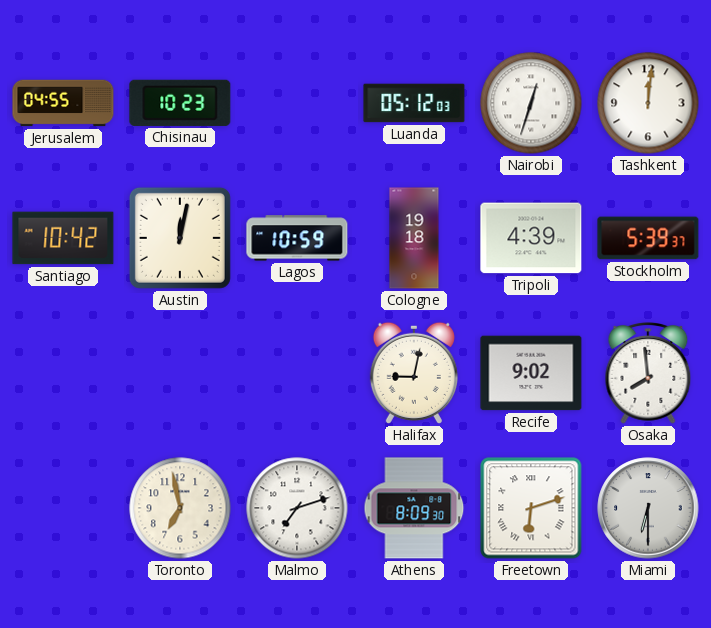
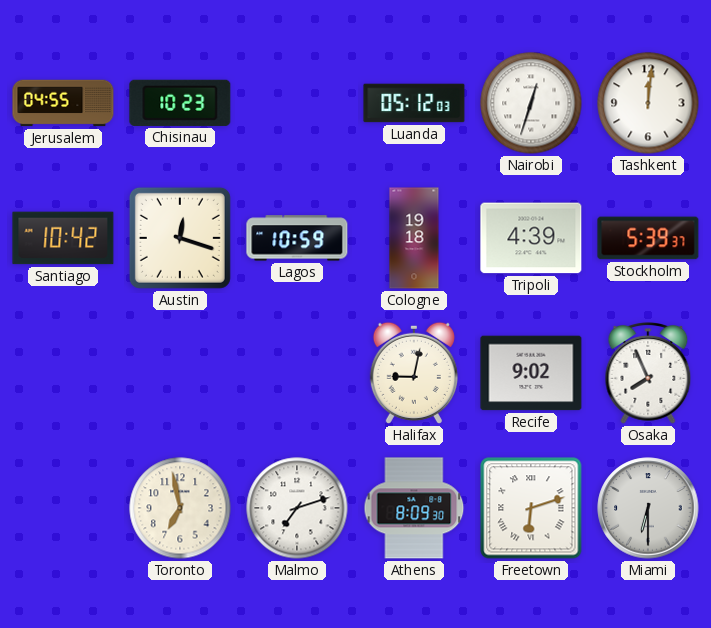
Austin: 12:02 -> 12:18 (180, 238)
Osaka: 7:59 -> 7:56 (648, 374)
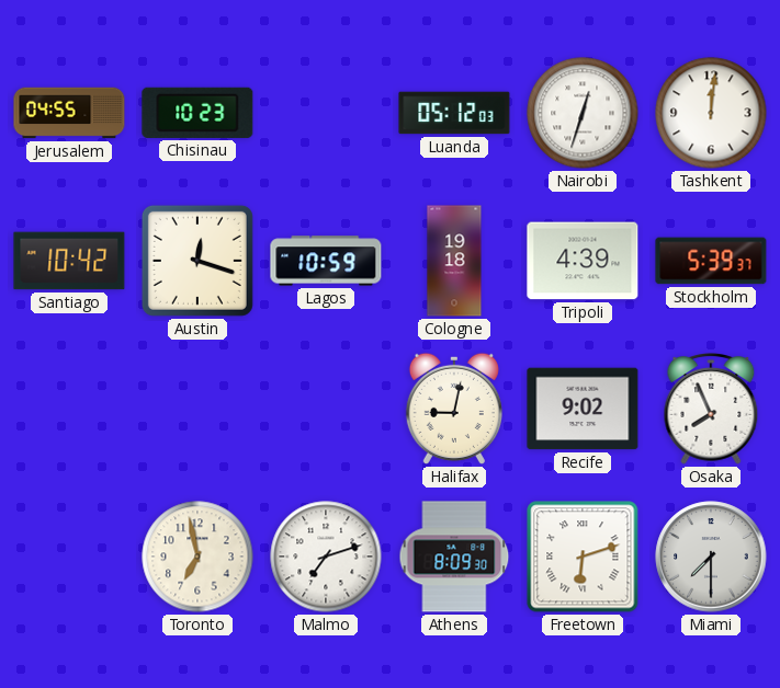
Miami: 6:30 -> 7:30 (711, 557)
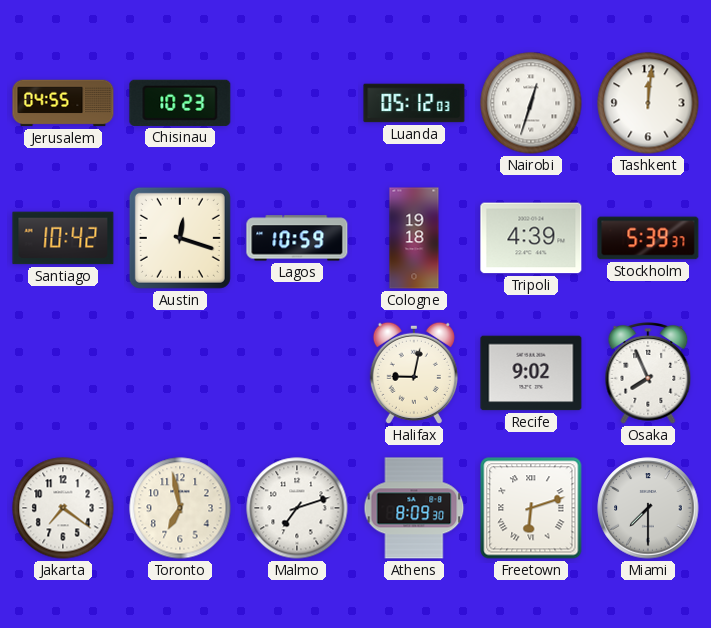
Jakarta: none -> 7:21 (63, 508)
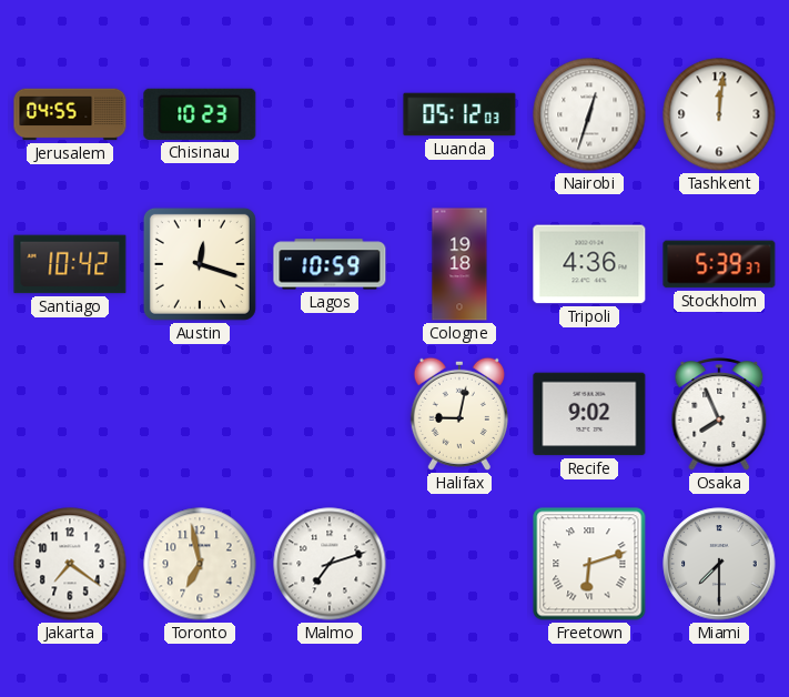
Tripoli: 4:39 -> 4:36 (589, 264)
Athens: 8:09 -> none (414, 508)
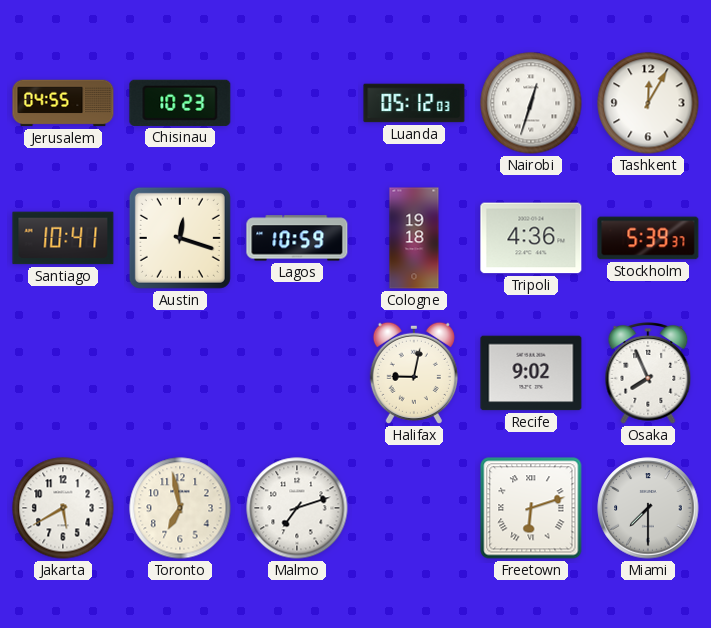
Tashkent: 12:01 -> 12:05 (648, 103)
Santiago: 10:42 -> 10:41 (63, 238)
Jakarta: 7:21 -> 5:40 (63, 508)
